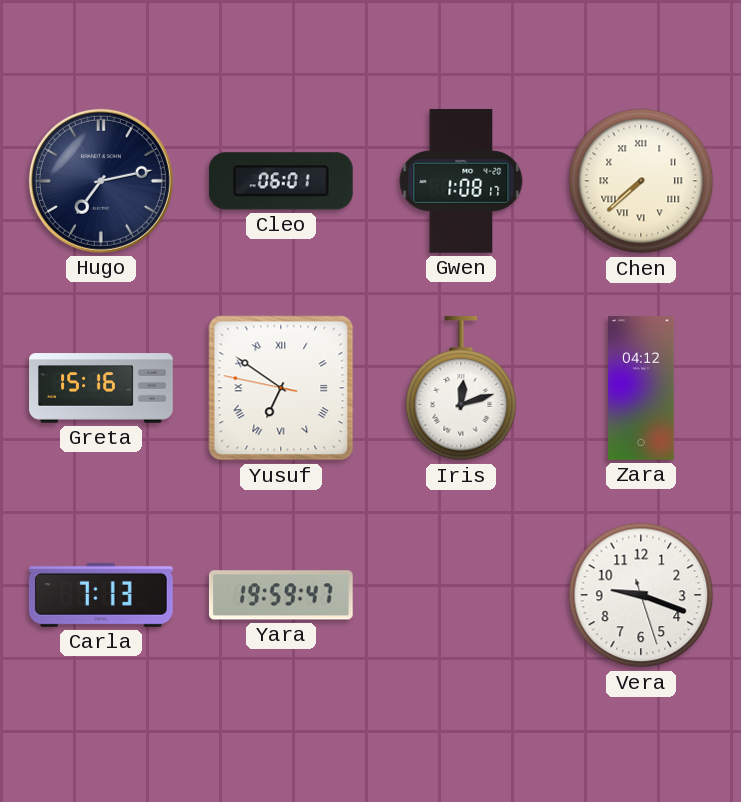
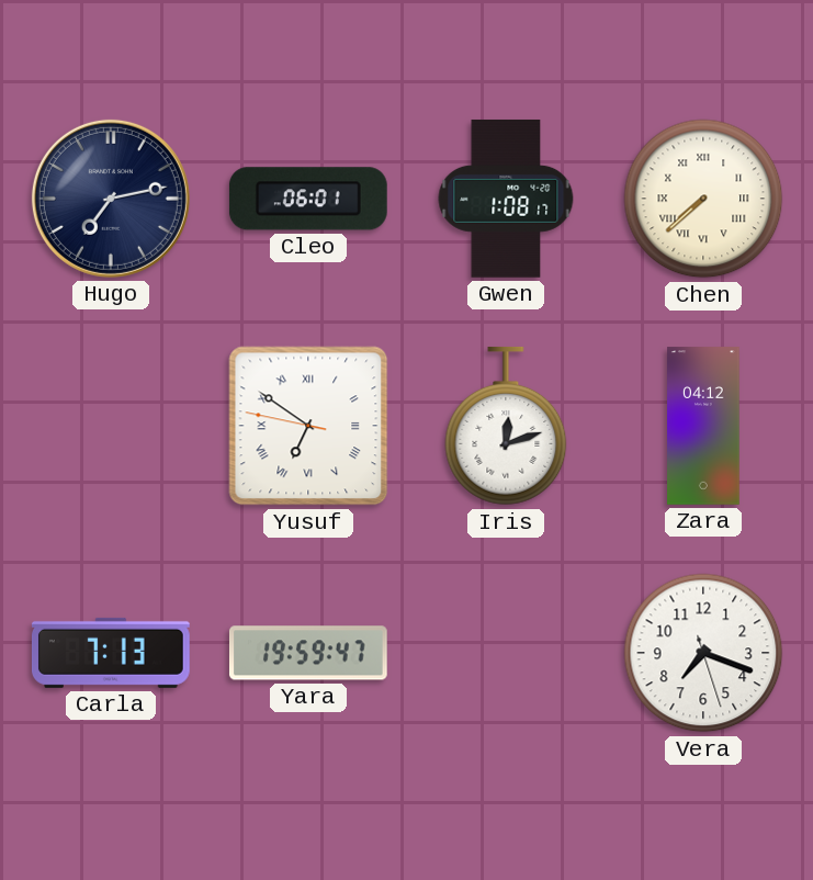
Greta: 15:16 -> none (101, 388)
Vera: 9:18 -> 7:18 (703, 653)
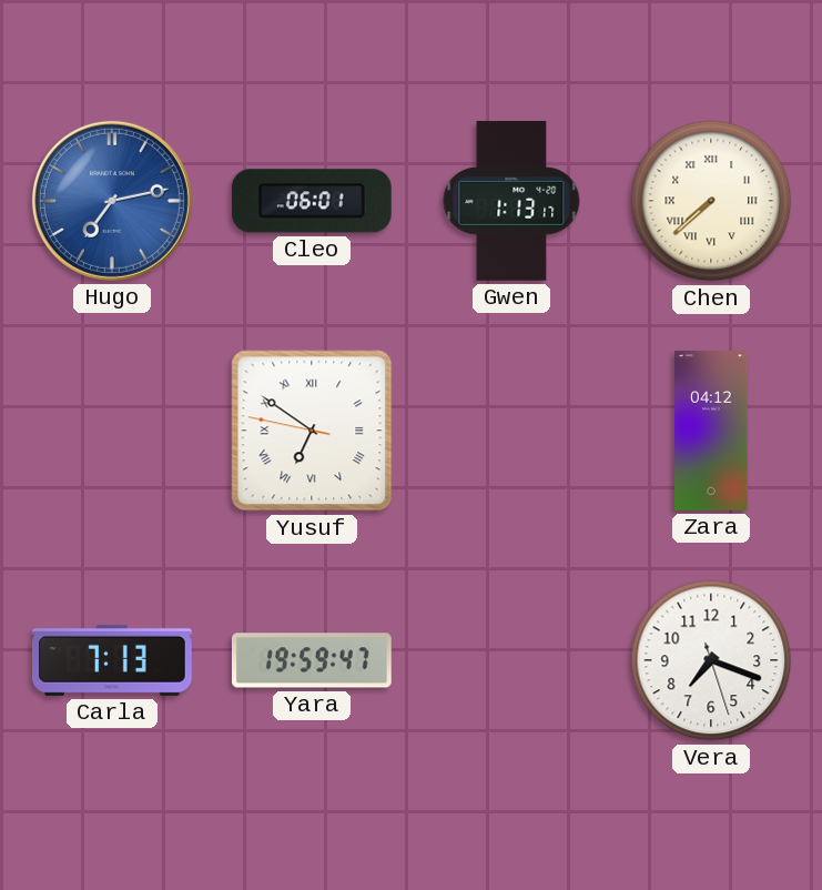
Hugo dial: navy -> blue (112, 201)
Gwen: 1:08 -> 1:13 (511, 201)
Iris: 12:12 -> none (506, 426)
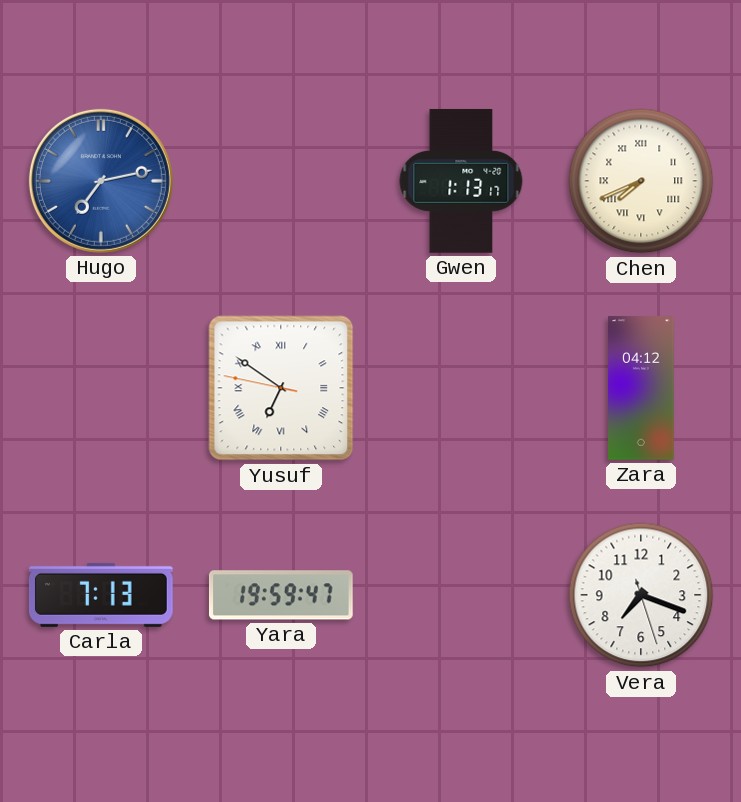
Cleo: 06:01 -> none (312, 201)
Chen: 7:38 -> 7:41 (641, 181)
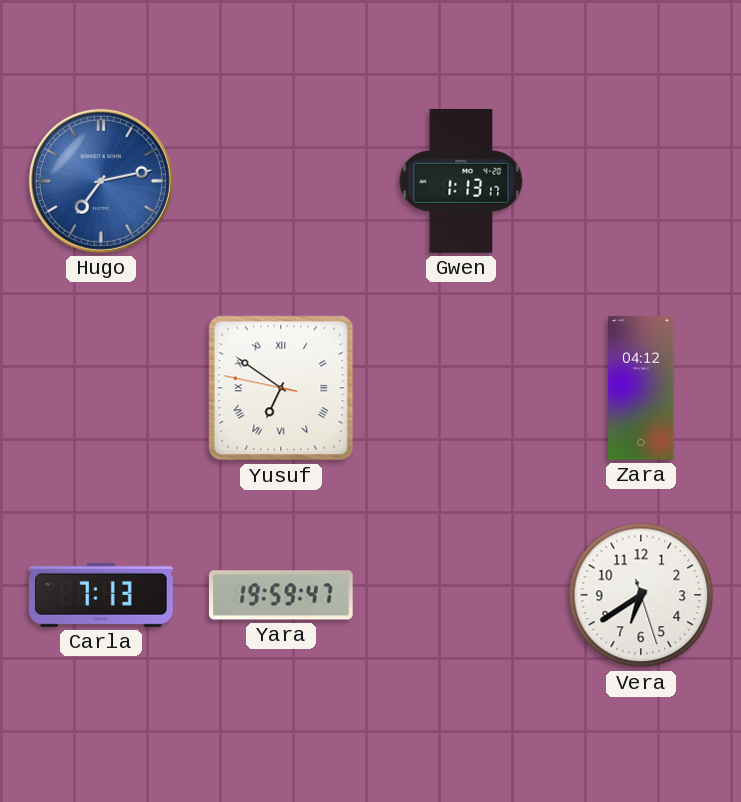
Chen: 7:41 -> none (641, 181)
Vera: 7:18 -> 6:39 (641, 595)
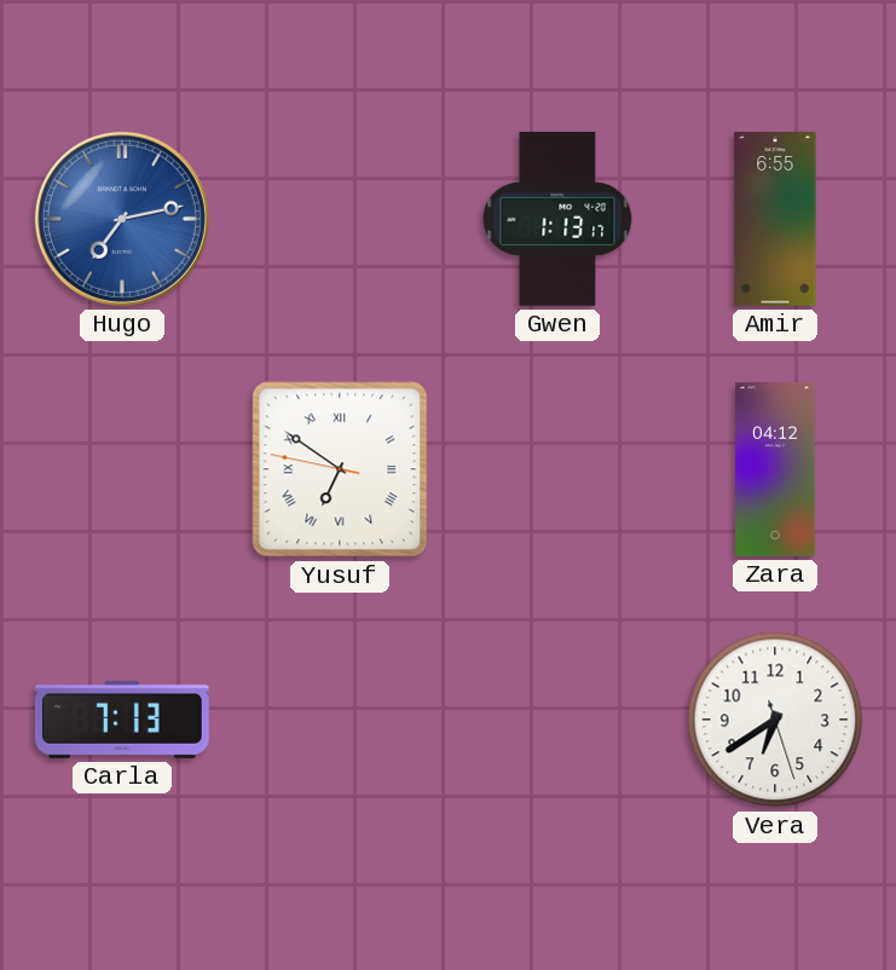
Amir: none -> 6:55 (775, 219)
Yara: 19:59 -> none (281, 595)
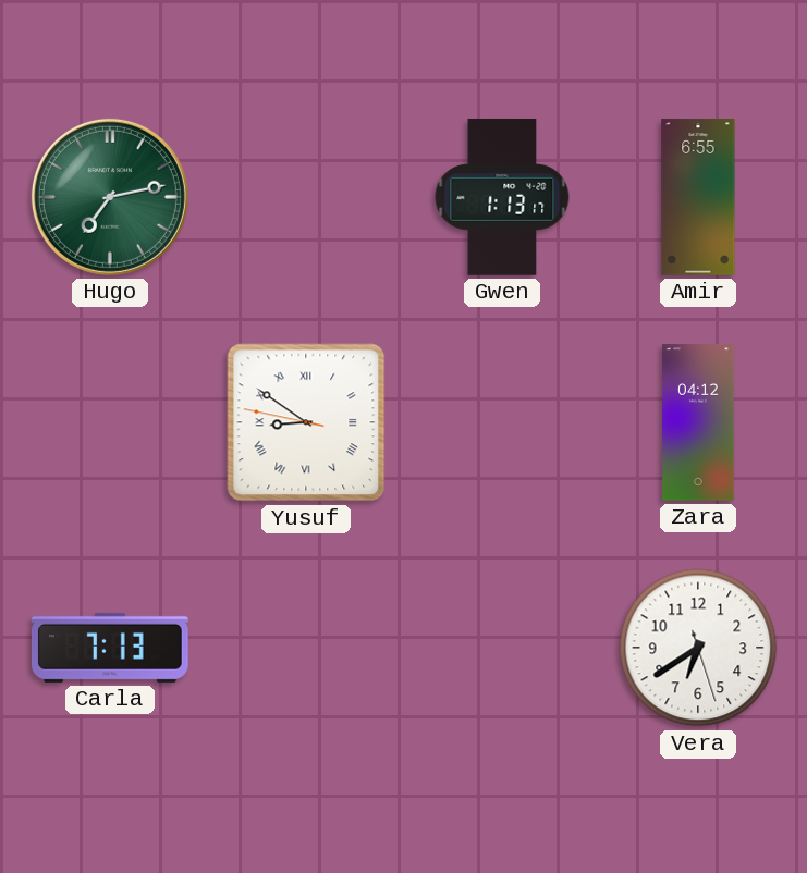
Hugo dial: blue -> green (110, 197)
Yusuf: 6:50 -> 8:50 (306, 422)
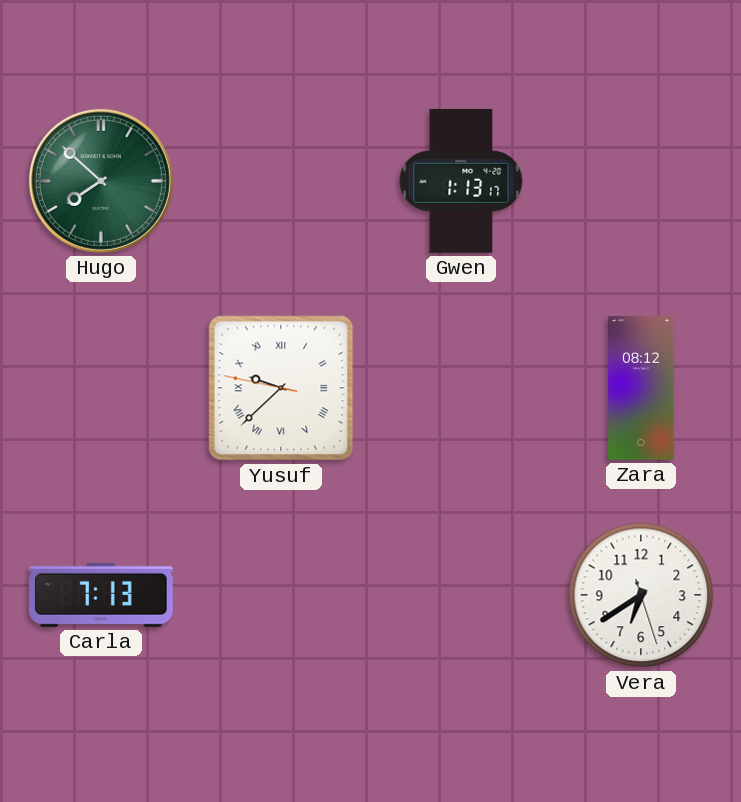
Hugo: 7:13 -> 7:52 (101, 181)
Amir: 6:55 -> none (698, 197)
Yusuf: 8:50 -> 9:37 (281, 388)
Zara: 04:12 -> 08:12 (641, 388)
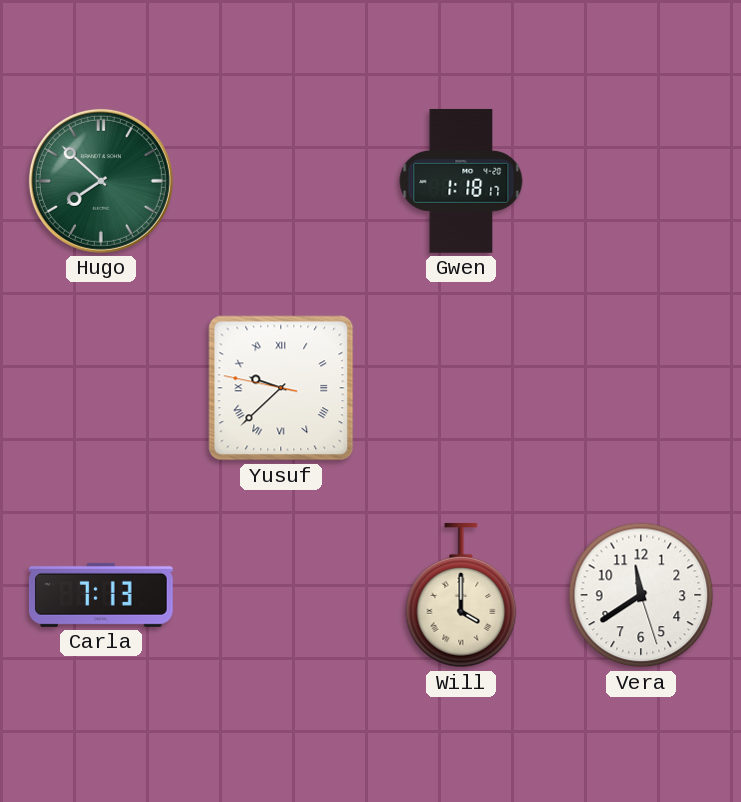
Gwen: 1:13 -> 1:18 (461, 181)
Zara: 08:12 -> none (641, 388)
Will: none -> 4:00 (461, 595)
Vera: 6:39 -> 11:39 (641, 595)
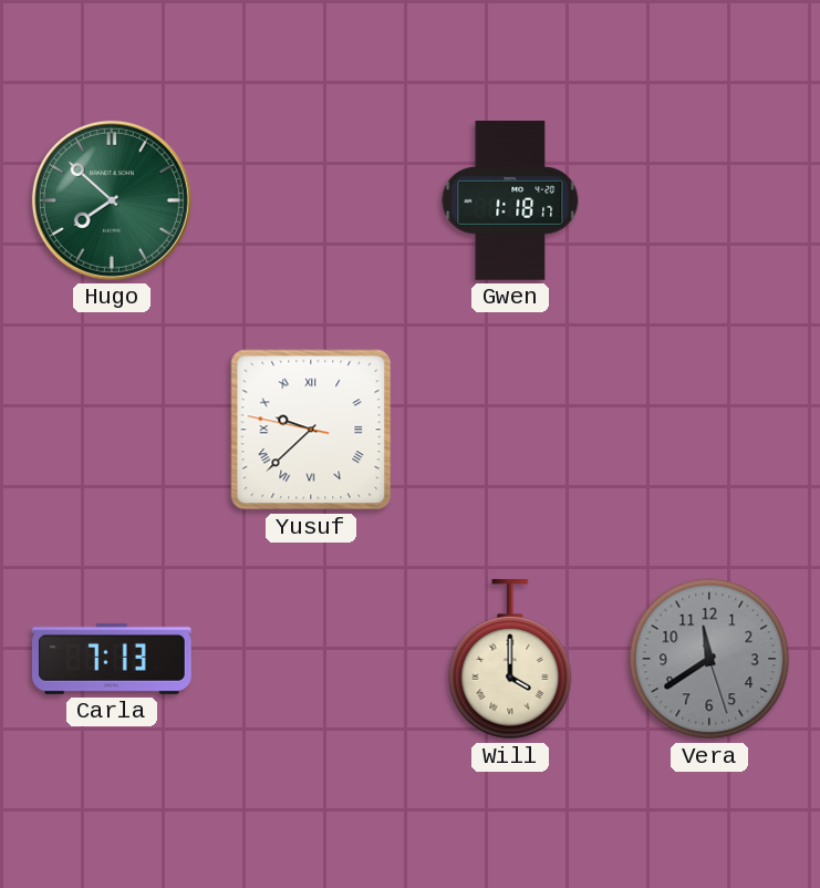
Vera dial: white -> grey (709, 659)
